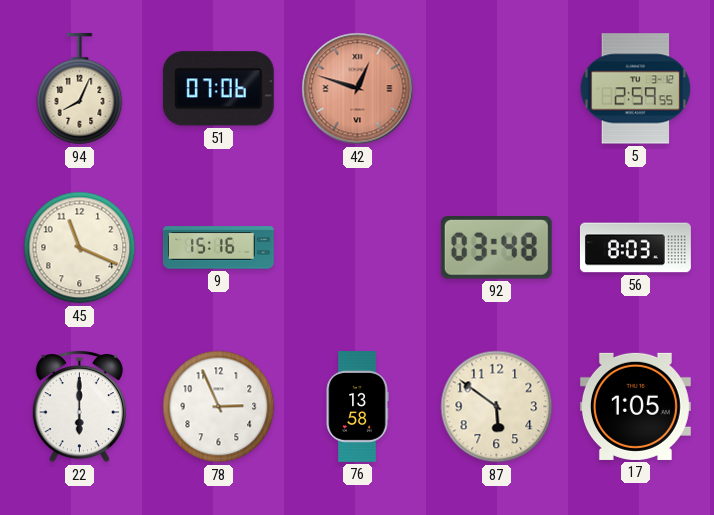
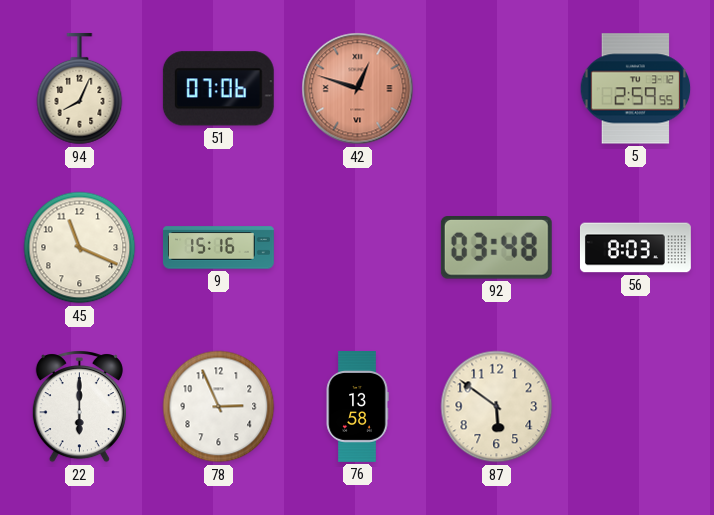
17: 1:05 -> none (635, 406)
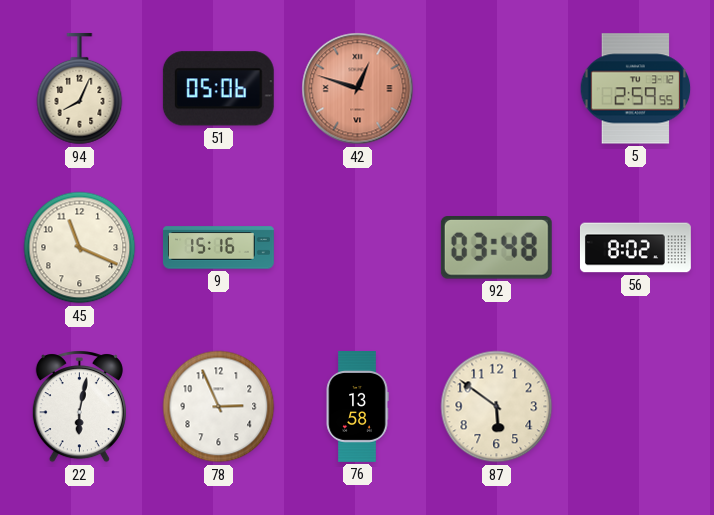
51: 07:06 -> 05:06 (218, 89)
56: 8:03 -> 8:02 (636, 248)
22: 6:00 -> 6:02 (79, 407)
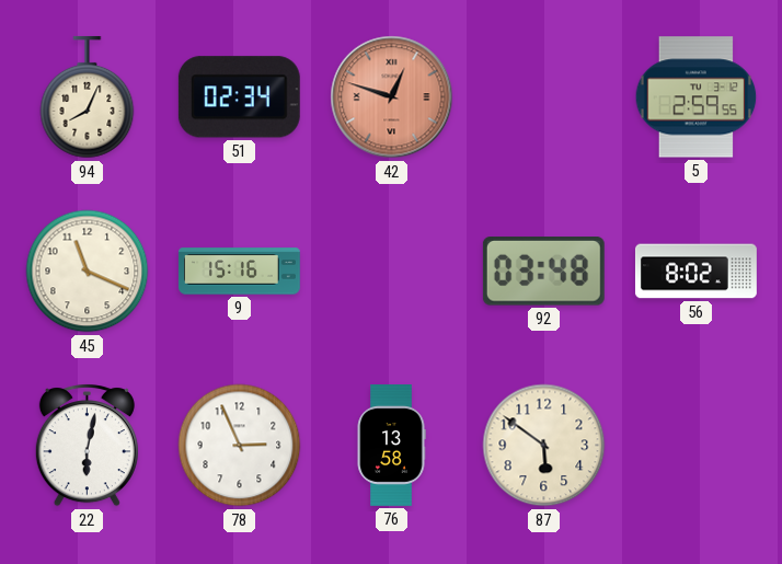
51: 05:06 -> 02:34 (239, 97)
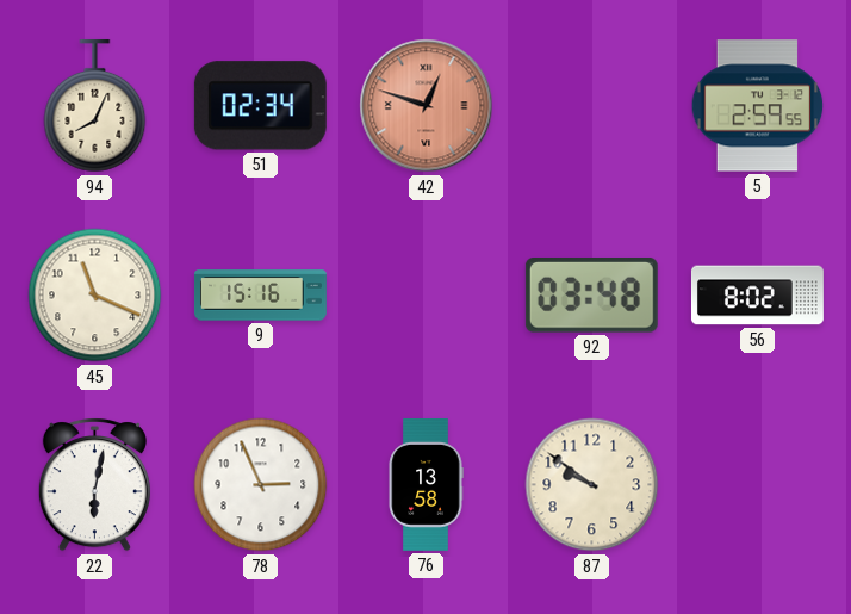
87: 5:51 -> 9:51 (592, 485)
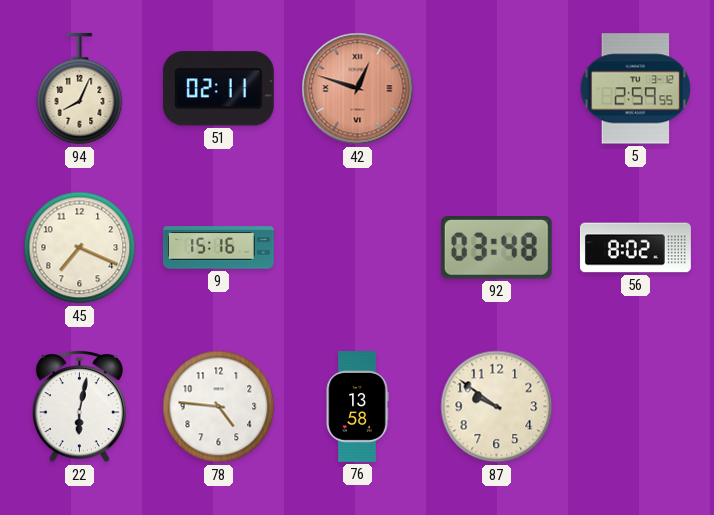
51: 02:34 -> 02:11 (218, 89)
45: 11:19 -> 7:19 (80, 248)
78: 2:56 -> 4:46 (219, 407)
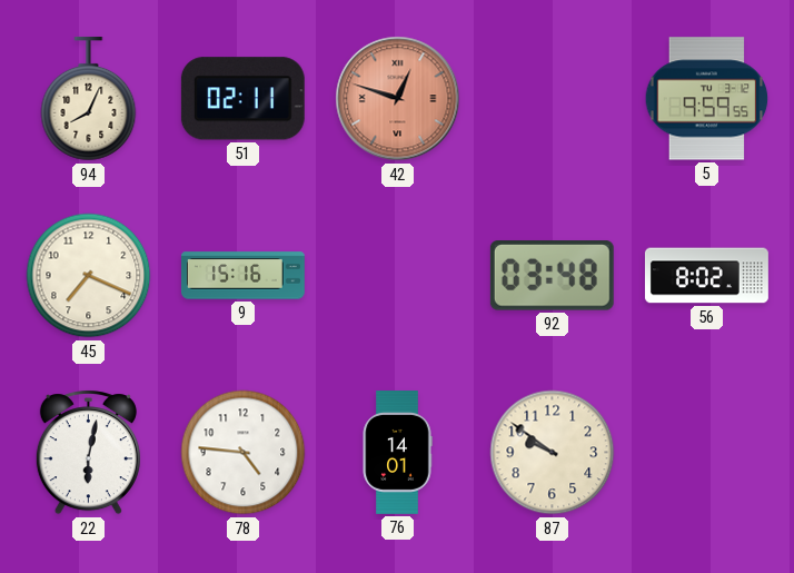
5: 2:59 -> 9:59 (707, 99)
76: 13:58 -> 14:01 (397, 453)
